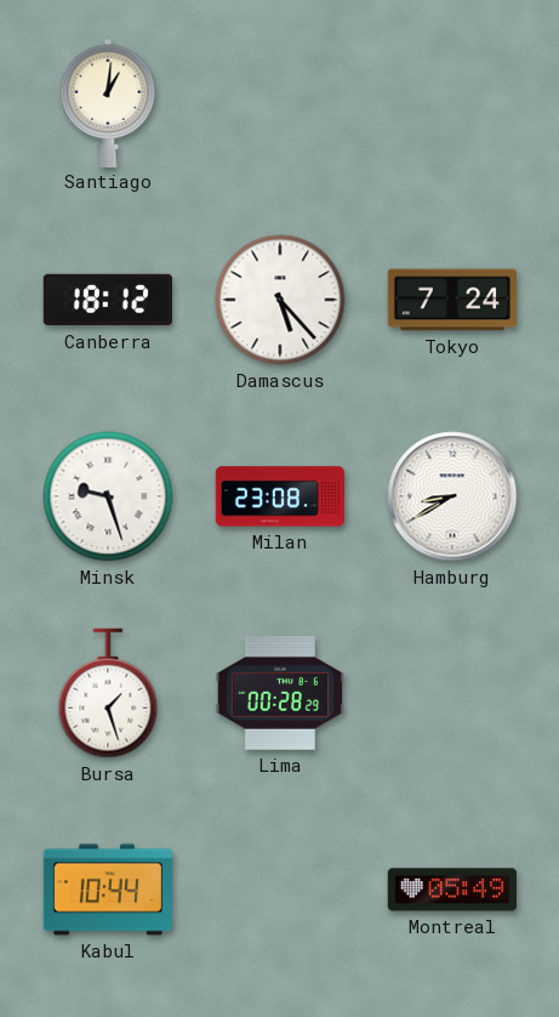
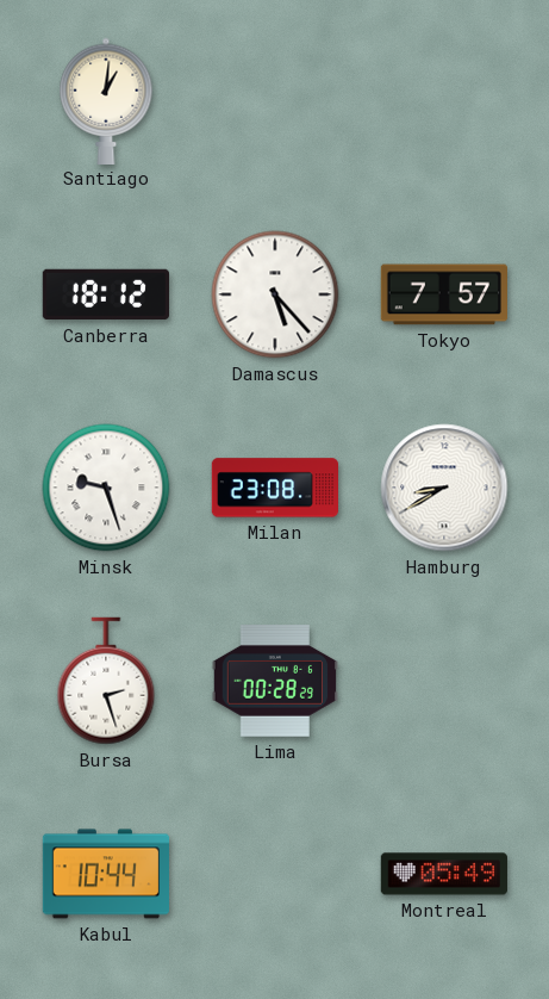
Tokyo: 7:24 -> 7:57 (443, 294)
Bursa: 1:27 -> 2:27 (106, 681)
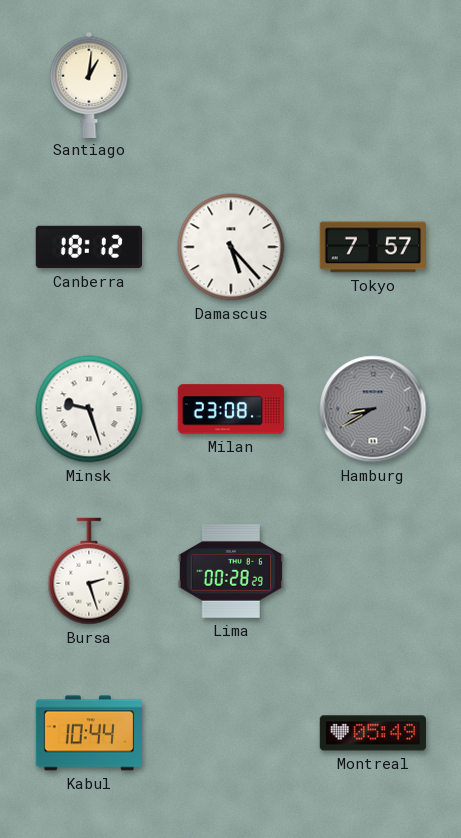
Hamburg dial: white -> grey (373, 409)
